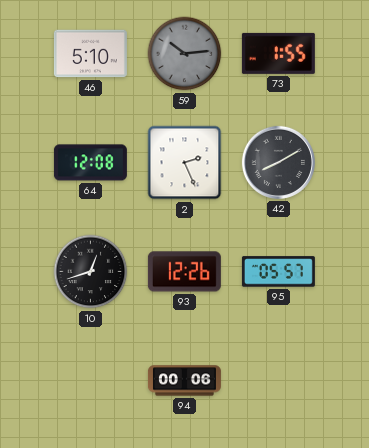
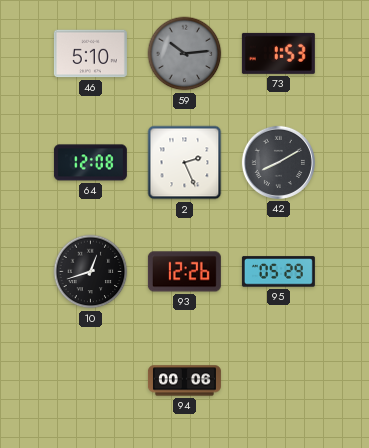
73: 1:55 -> 1:53 (278, 53)
95: 05:57 -> 05:29 (278, 272)
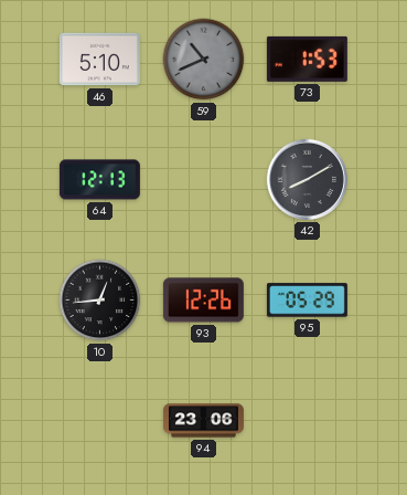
59: 10:14 -> 10:41 (204, 60)
64: 12:08 -> 12:13 (99, 180)
2: 2:26 -> none (185, 163)
10: 12:42 -> 12:44 (100, 301)
94: 00:06 -> 23:06 (203, 421)
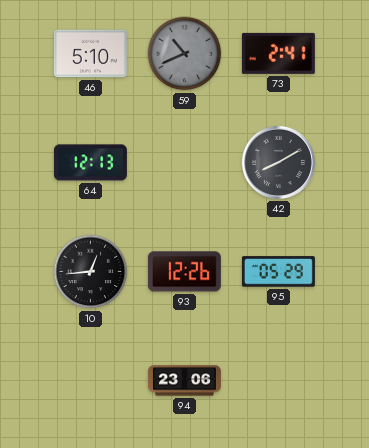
73: 1:53 -> 2:41 (278, 53)
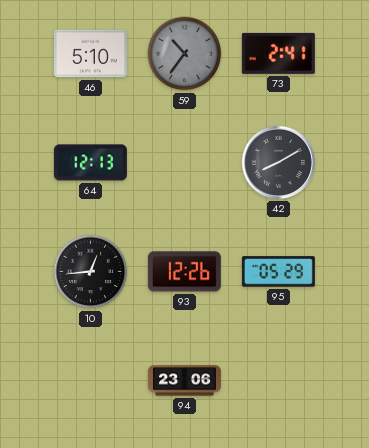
59: 10:41 -> 10:36 (185, 54)
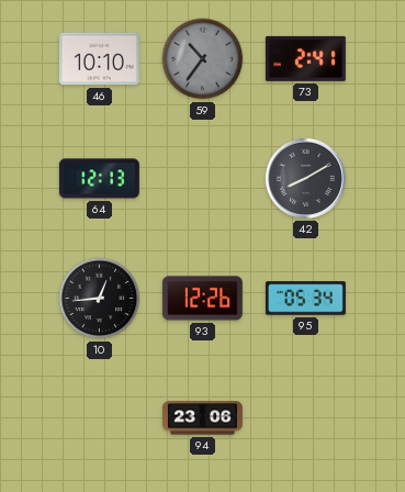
46: 5:10 -> 10:10 (99, 59)
95: 05:29 -> 05:34 (305, 299)
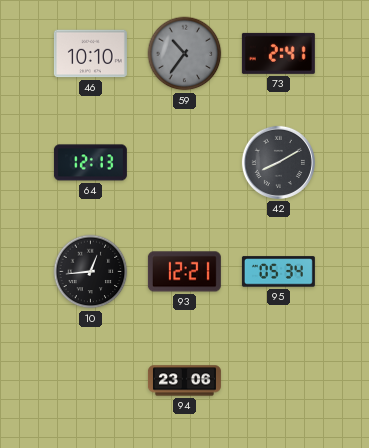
93: 12:26 -> 12:21 (184, 272)
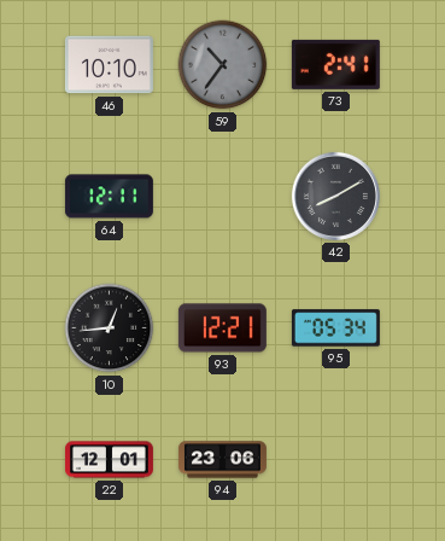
64: 12:13 -> 12:11 (109, 197)
22: none -> 12:01 (109, 460)
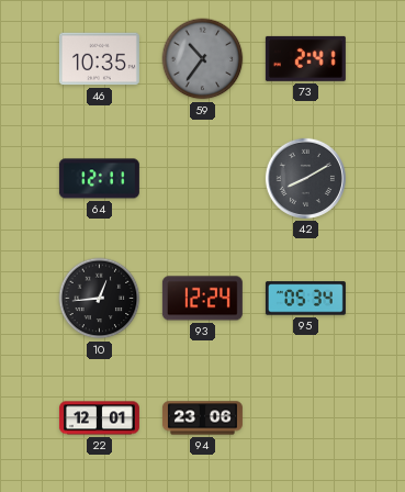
46: 10:10 -> 10:35 (99, 59)
93: 12:21 -> 12:24 (202, 299)
